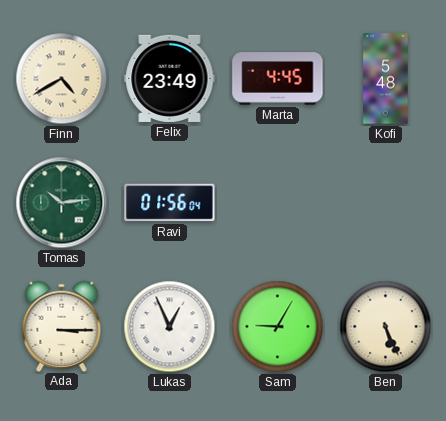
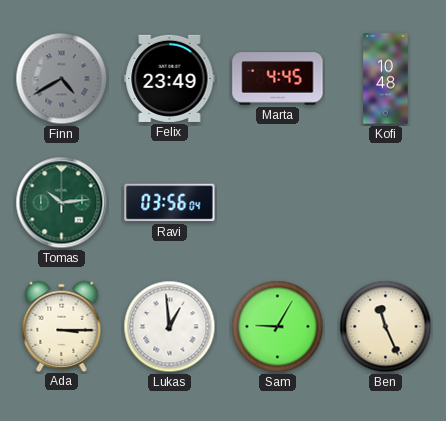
Finn dial: cream -> grey (62, 79)
Kofi: 5:48 -> 10:48 (386, 79)
Ravi: 01:56 -> 03:56 (170, 203)
Lukas: 12:56 -> 12:59 (170, 327)
Ben: 5:26 -> 11:26 (386, 327)
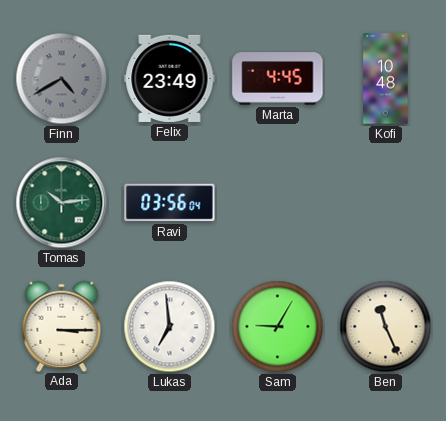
Lukas: 12:59 -> 6:59 (170, 327)
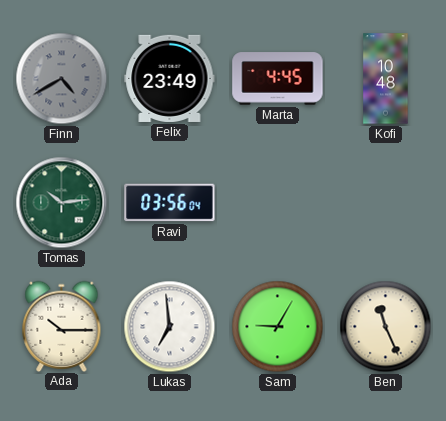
Ada: 3:15 -> 10:15 (62, 326)
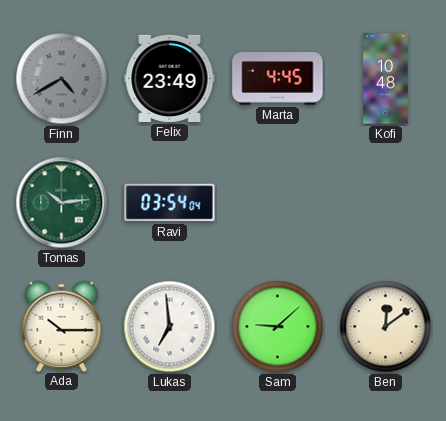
Ravi: 03:56 -> 03:54 (170, 203)
Sam: 9:05 -> 9:08 (278, 327)
Ben: 11:26 -> 12:09 (386, 327)
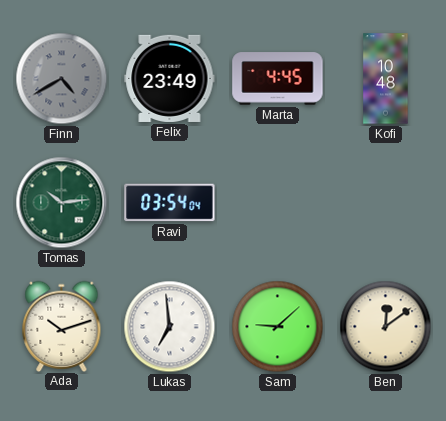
Ada: 10:15 -> 10:12 (62, 326)
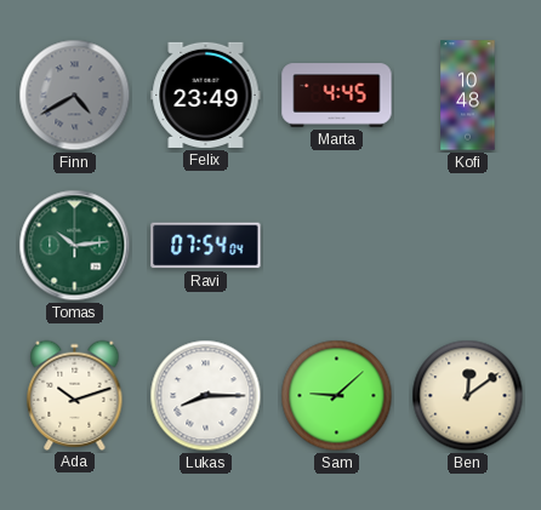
Ravi: 03:54 -> 07:54 (206, 246)
Lukas: 6:59 -> 8:15 (206, 396)
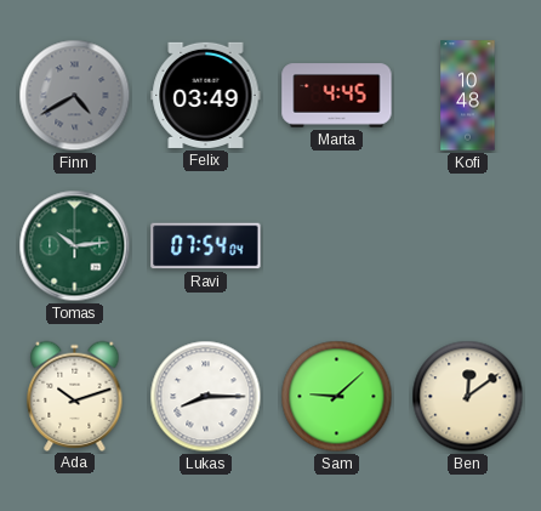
Felix: 23:49 -> 03:49 (206, 95)
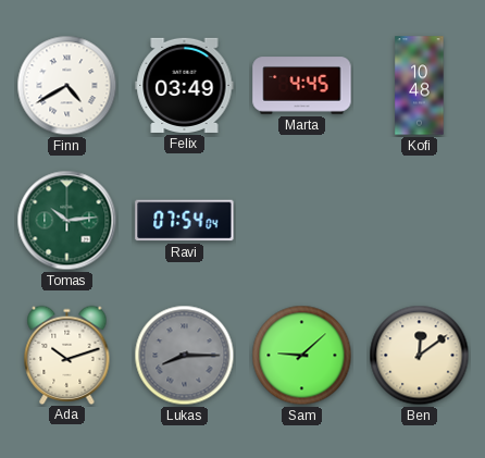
Finn dial: grey -> white (67, 86)
Lukas dial: white -> grey (185, 356)
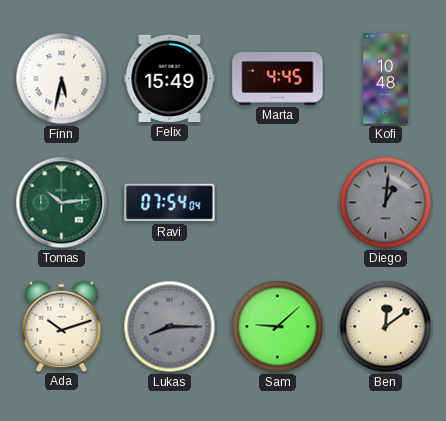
Finn: 4:40 -> 5:32 (62, 79)
Felix: 03:49 -> 15:49 (170, 78)
Diego: none -> 1:01 (386, 203)
